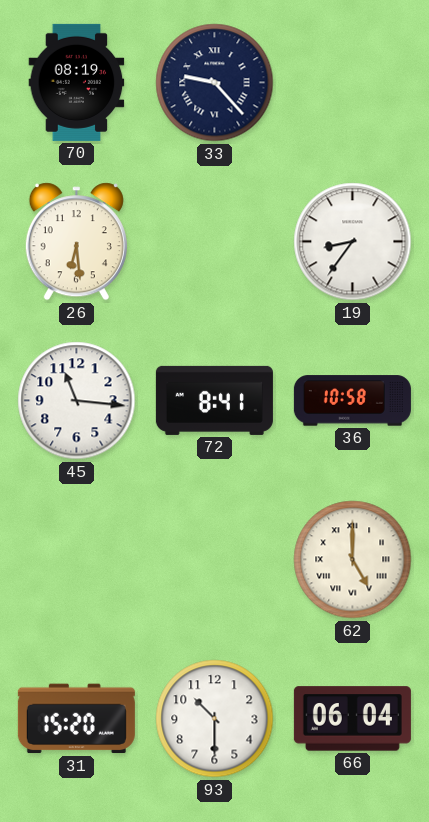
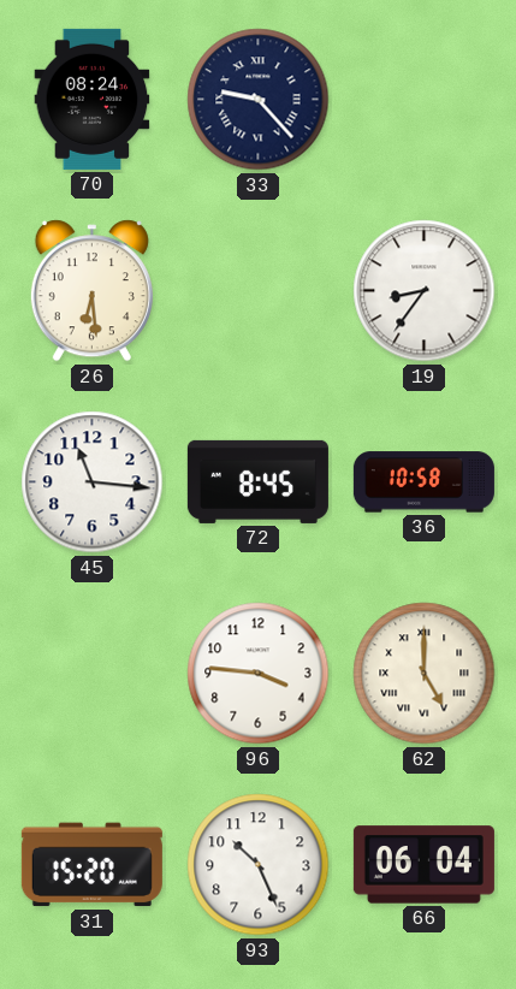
70: 08:19 -> 08:24 (93, 99)
72: 8:41 -> 8:45 (257, 481)
96: none -> 3:46 (259, 674)
93: 10:30 -> 10:26 (259, 865)
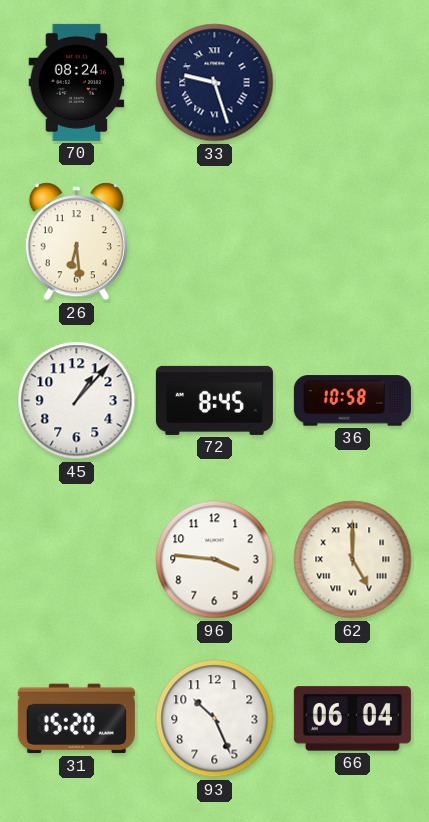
33: 9:23 -> 9:27 (215, 83)
19: 8:36 -> none (425, 291)
45: 11:16 -> 1:07 (77, 401)
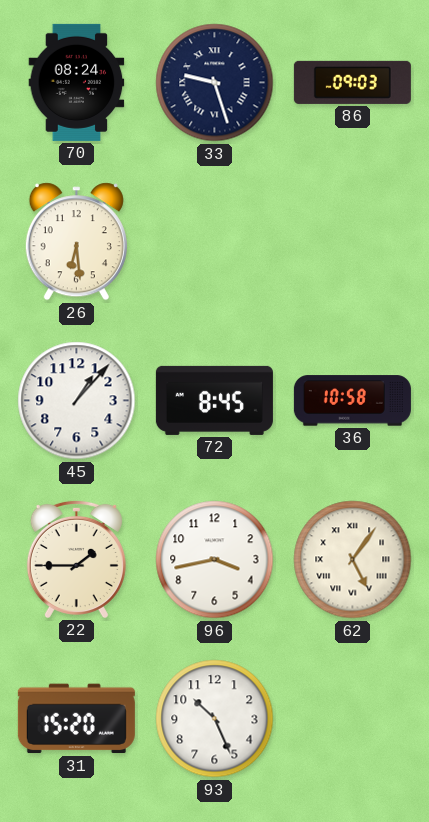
86: none -> 09:03 (352, 82)
22: none -> 1:45 (76, 559)
96: 3:46 -> 3:43 (215, 560)
62: 5:00 -> 5:06 (353, 560)
66: 06:04 -> none (352, 719)
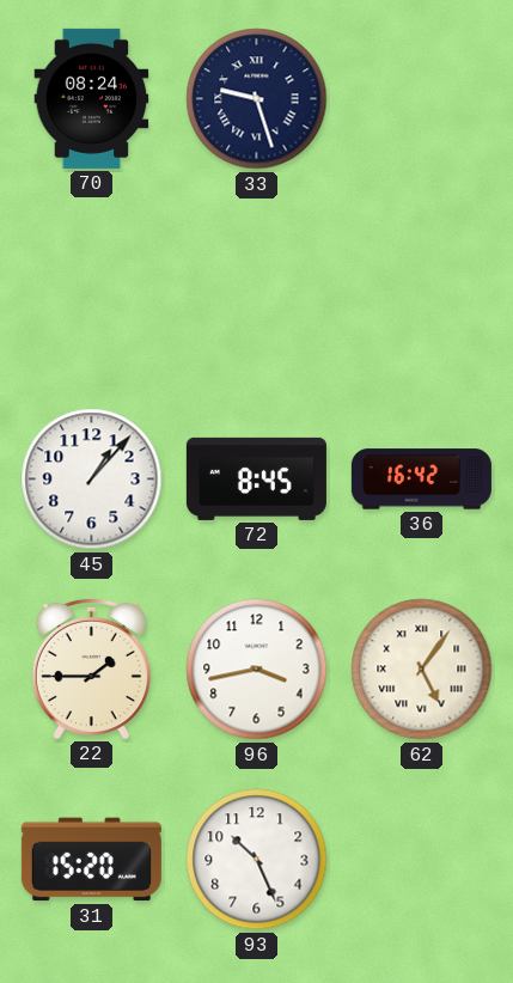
86: 09:03 -> none (352, 82)
26: 6:29 -> none (76, 242)
36: 10:58 -> 16:42 (421, 480)
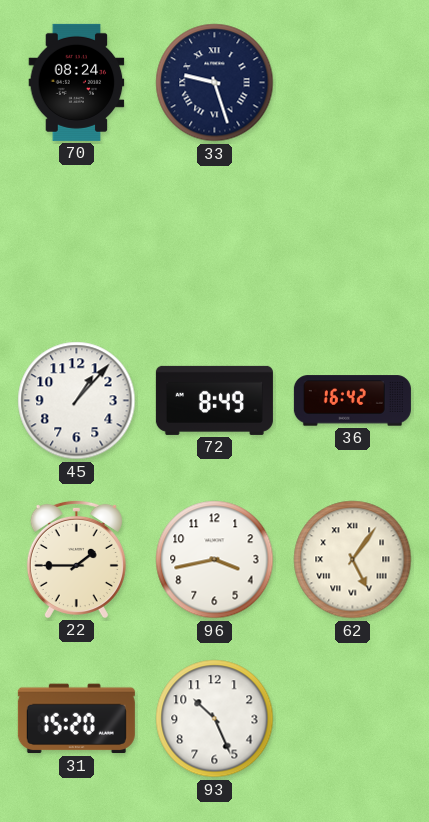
72: 8:45 -> 8:49 (214, 400)
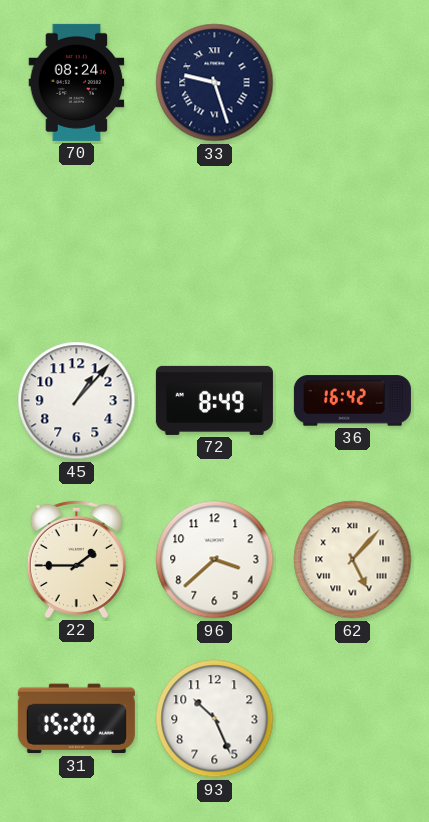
96: 3:43 -> 3:38 (215, 560)
62: 5:06 -> 5:07 (353, 560)
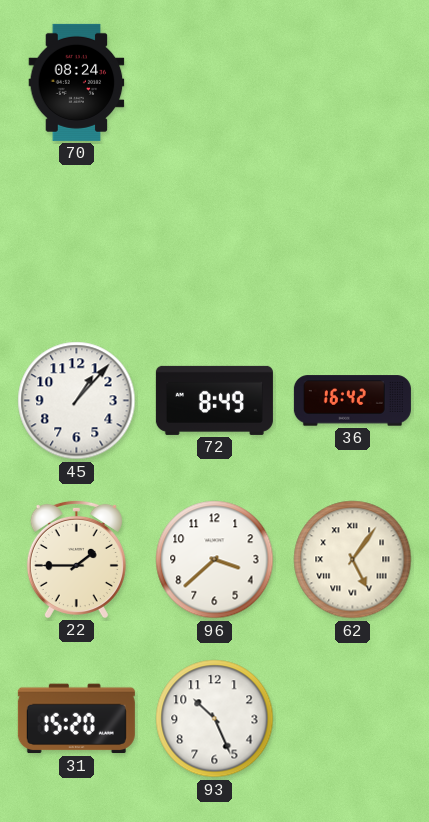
33: 9:27 -> none (215, 83)
62: 5:07 -> 5:06 (353, 560)
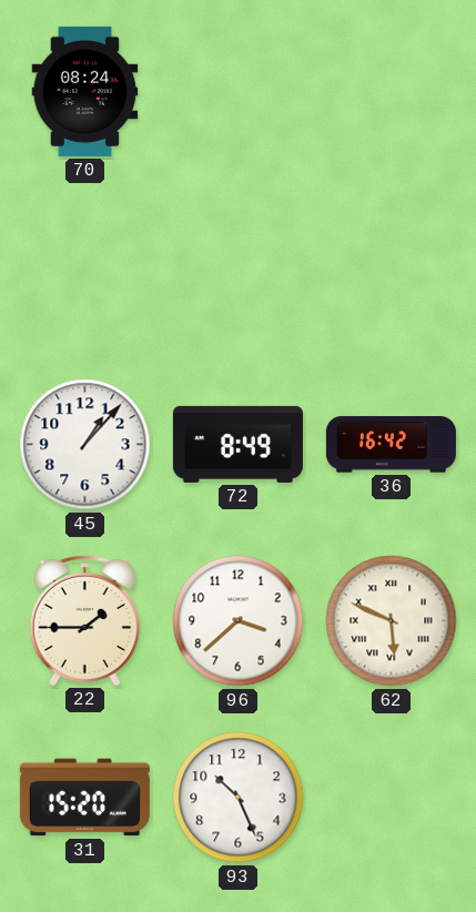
62: 5:06 -> 5:49 (392, 621)
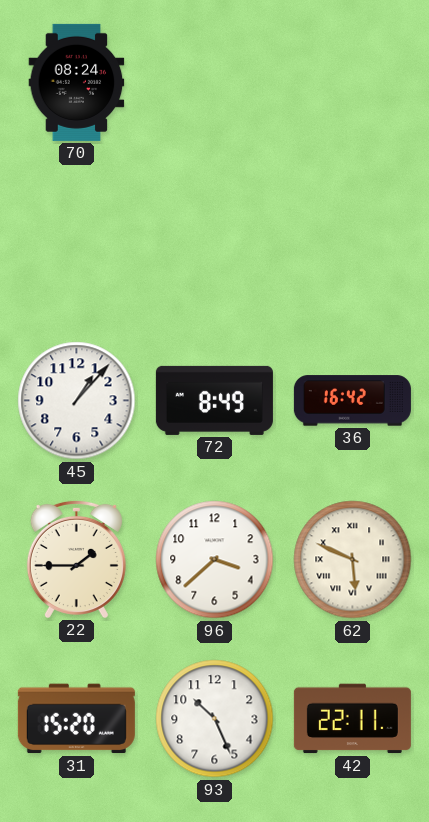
42: none -> 22:11 (352, 719)
